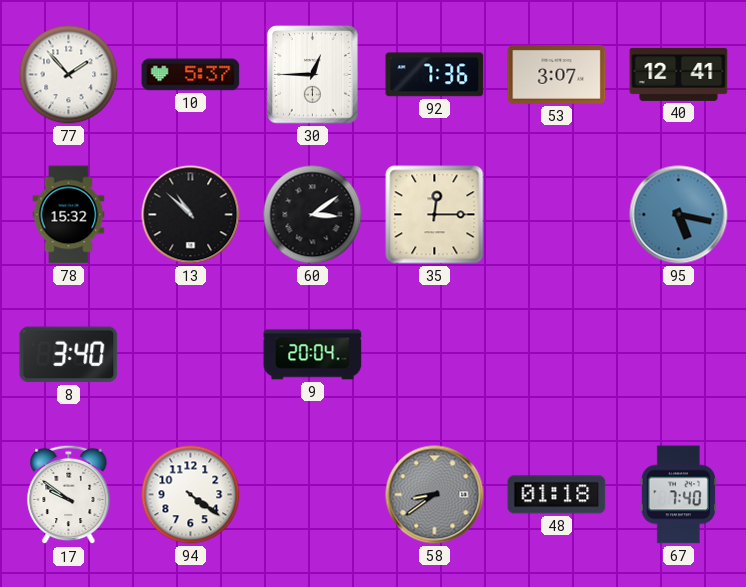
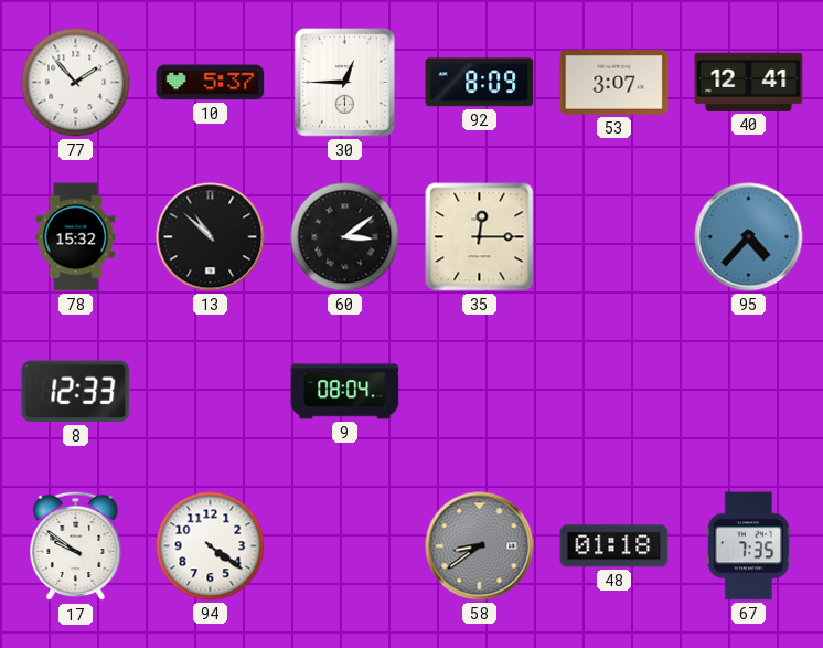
92: 7:36 -> 8:09 (480, 83)
95: 5:17 -> 4:37 (749, 237)
8: 3:40 -> 12:33 (76, 392)
9: 20:04 -> 08:04 (345, 392)
67: 7:40 -> 7:35 (748, 546)
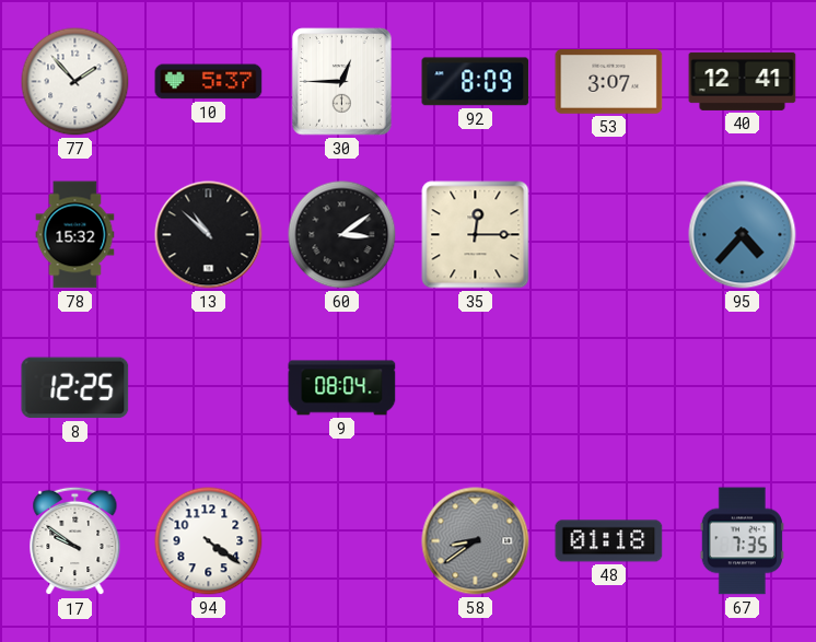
8: 12:33 -> 12:25 (75, 388)
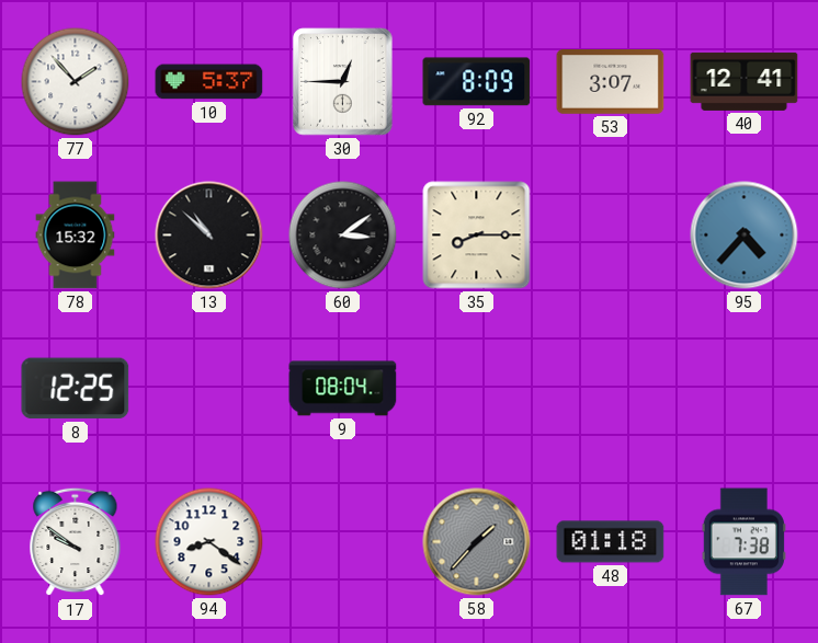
35: 12:15 -> 8:15 (477, 236)
94: 4:21 -> 8:21 (209, 542)
58: 8:39 -> 1:37 (477, 542)
67: 7:35 -> 7:38 (743, 542)
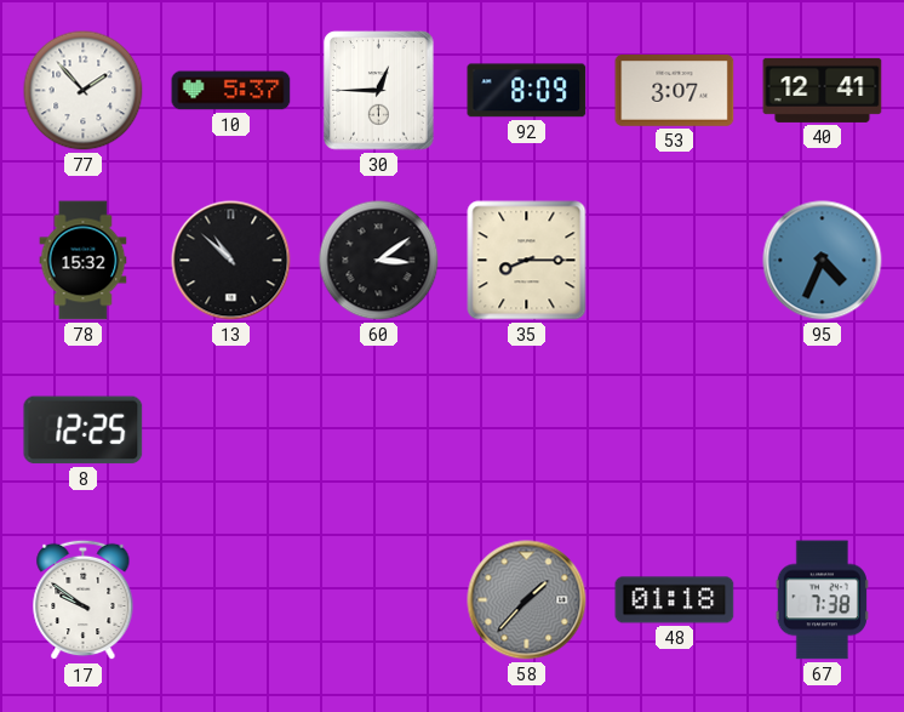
95: 4:37 -> 4:34 (823, 261)
9: 08:04 -> none (343, 389)
94: 8:21 -> none (209, 542)
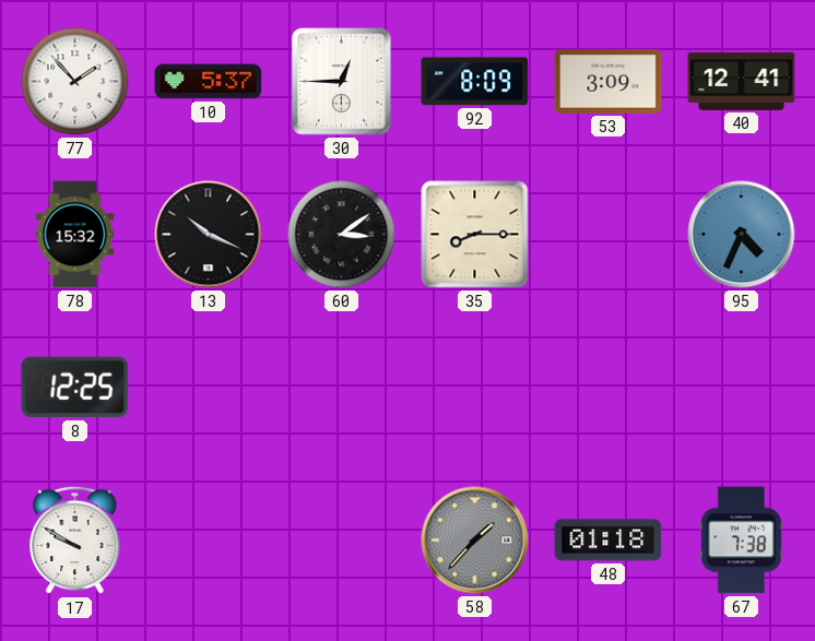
53: 3:07 -> 3:09 (609, 82)
13: 10:52 -> 10:19 (209, 235)
17: 9:51 -> 9:50 (75, 541)
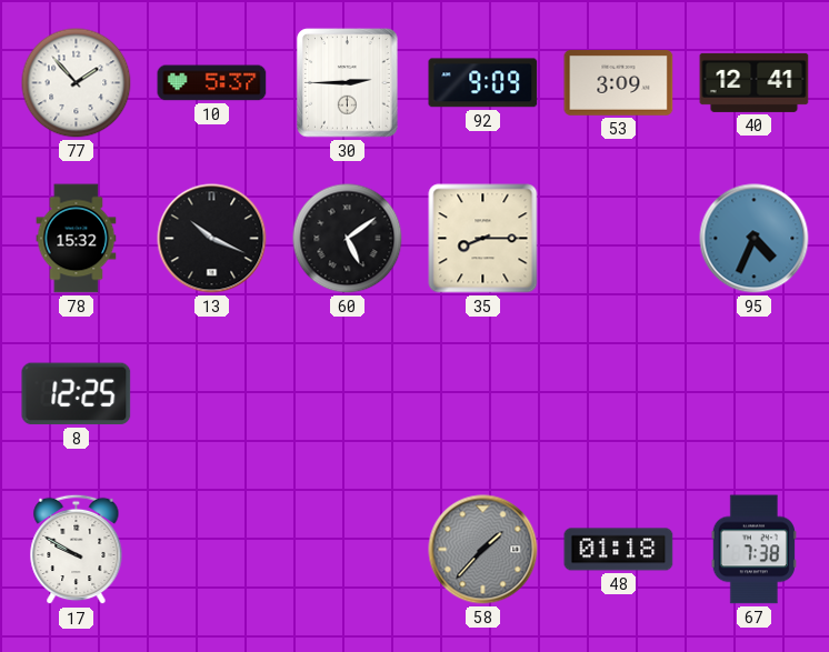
30: 12:45 -> 2:45 (348, 83)
92: 8:09 -> 9:09 (483, 83)
60: 3:09 -> 5:09 (348, 239)
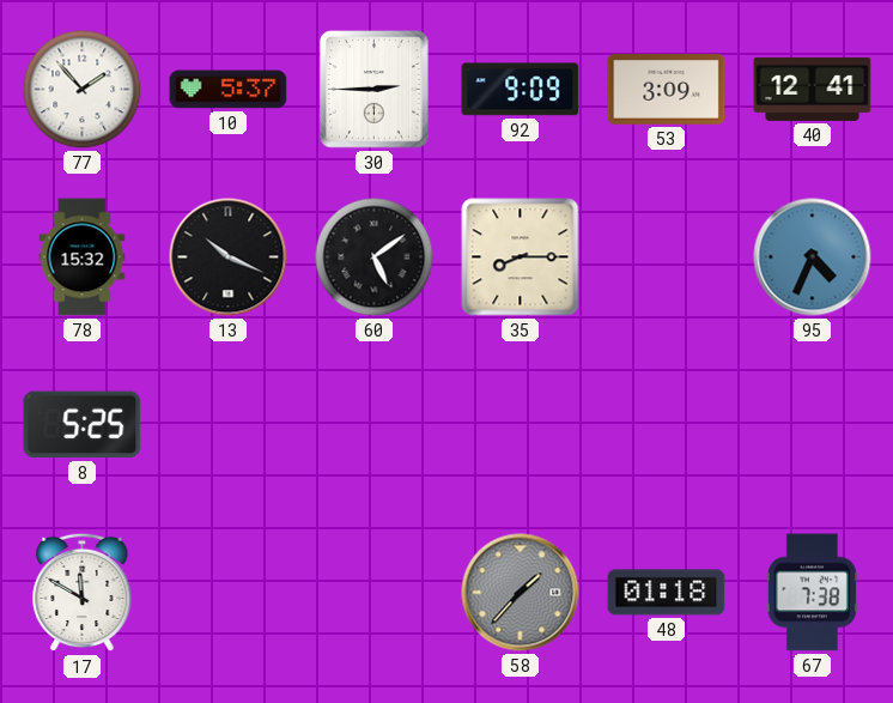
8: 12:25 -> 5:25 (83, 425)
17: 9:50 -> 11:50 (83, 593)
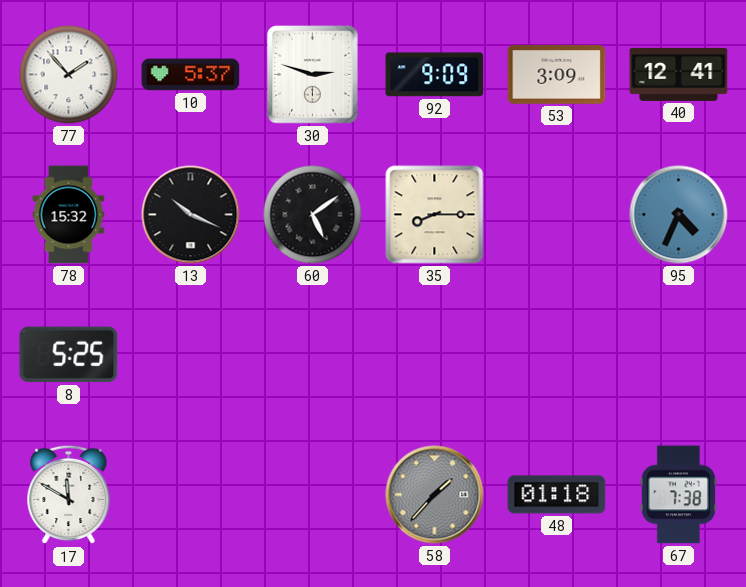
30: 2:45 -> 2:48 (313, 75)
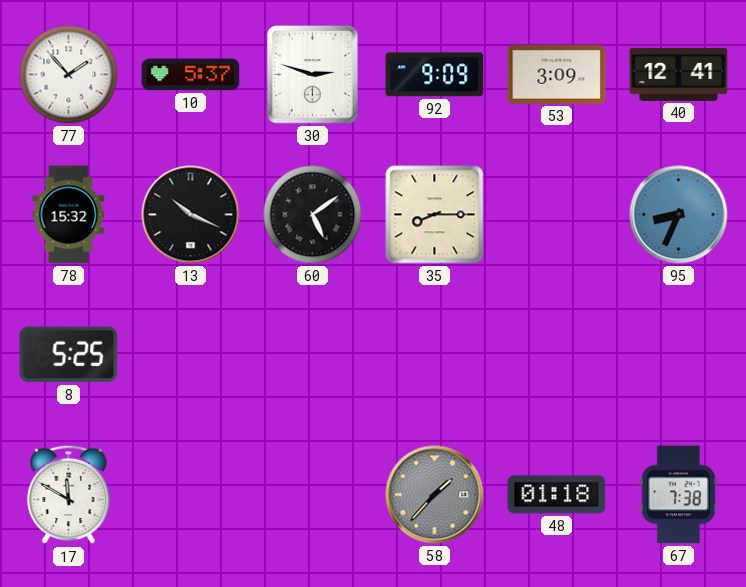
95: 4:34 -> 8:34 (679, 215)
